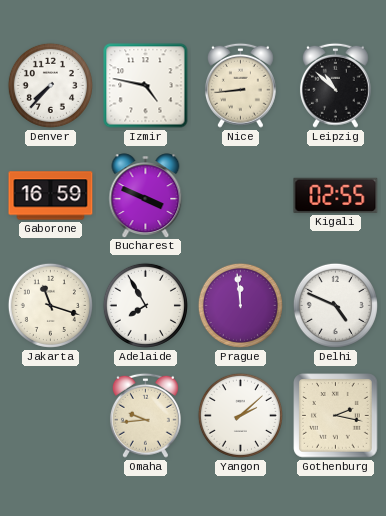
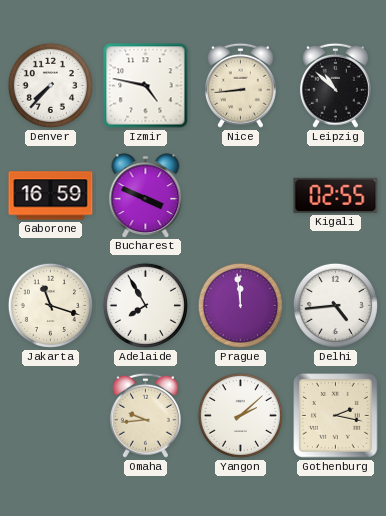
Delhi: 4:49 -> 4:44 (335, 305)
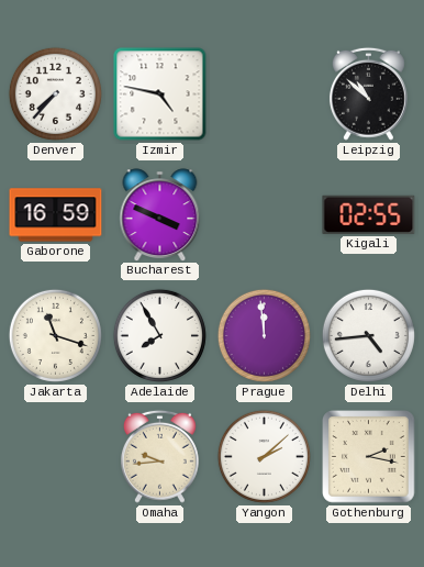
Nice: 8:44 -> none (240, 85)
